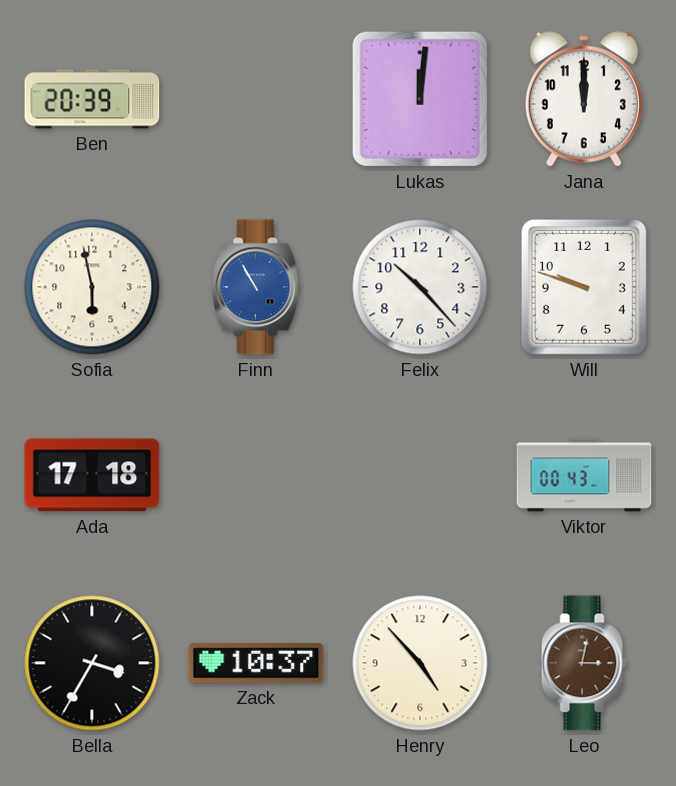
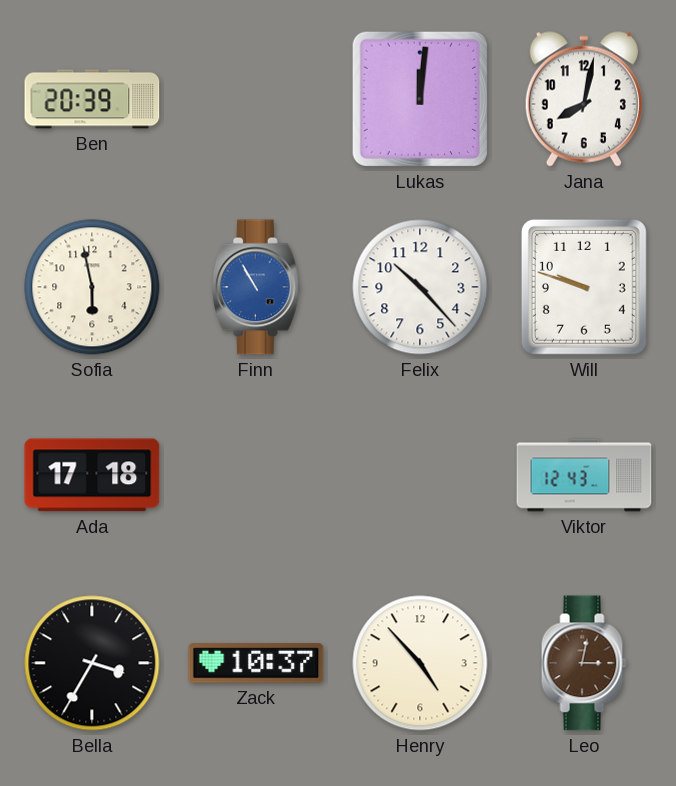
Jana: 12:00 -> 8:02 (584, 99)
Viktor: 00:43 -> 12:43 (584, 475)
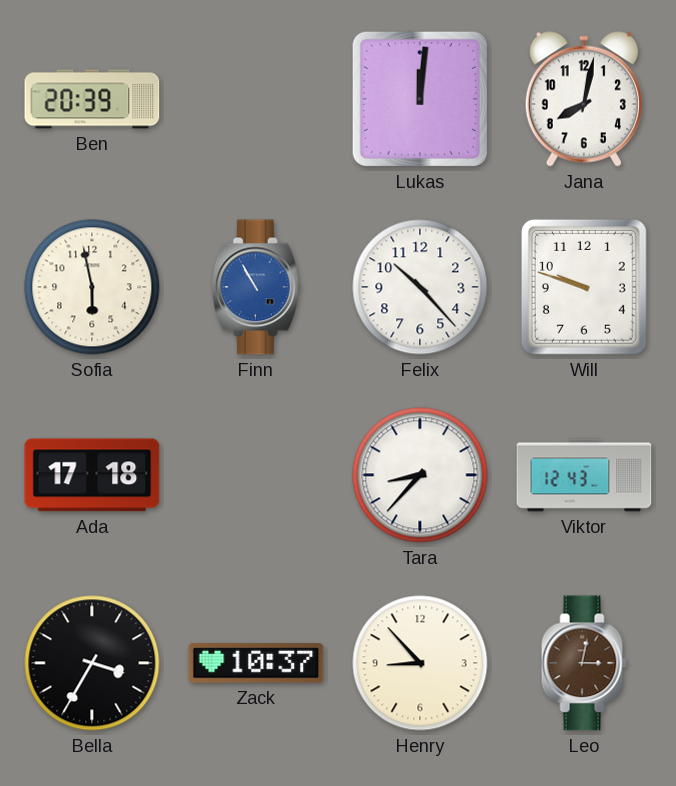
Tara: none -> 8:37 (420, 475)
Henry: 4:53 -> 8:53 (420, 663)
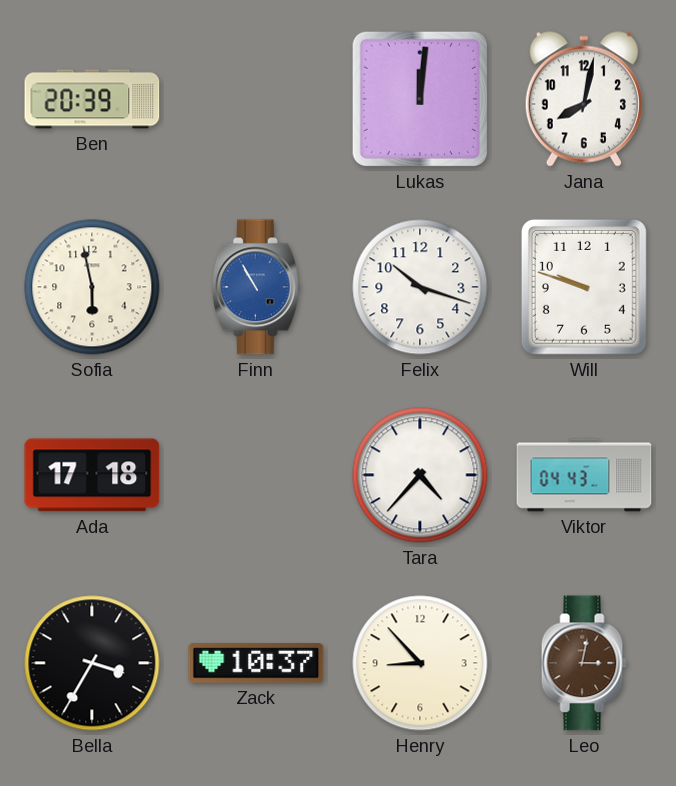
Felix: 10:23 -> 10:18 (420, 287)
Tara: 8:37 -> 4:37 (420, 475)
Viktor: 12:43 -> 04:43 (584, 475)
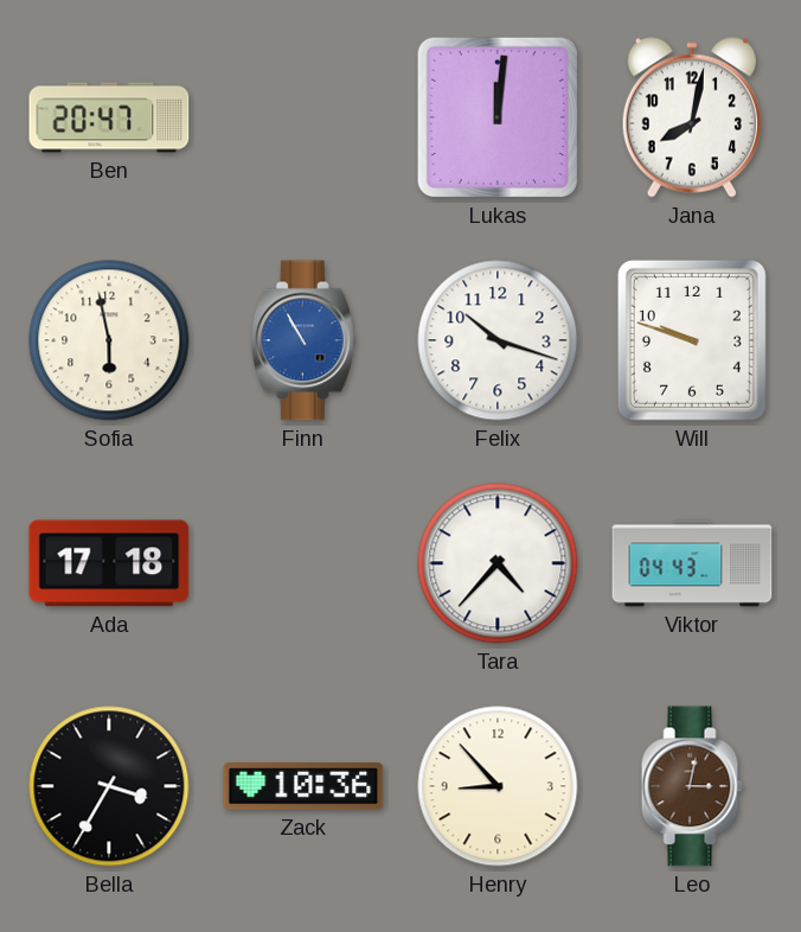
Ben: 20:39 -> 20:47 (109, 117)
Zack: 10:37 -> 10:36 (303, 786)
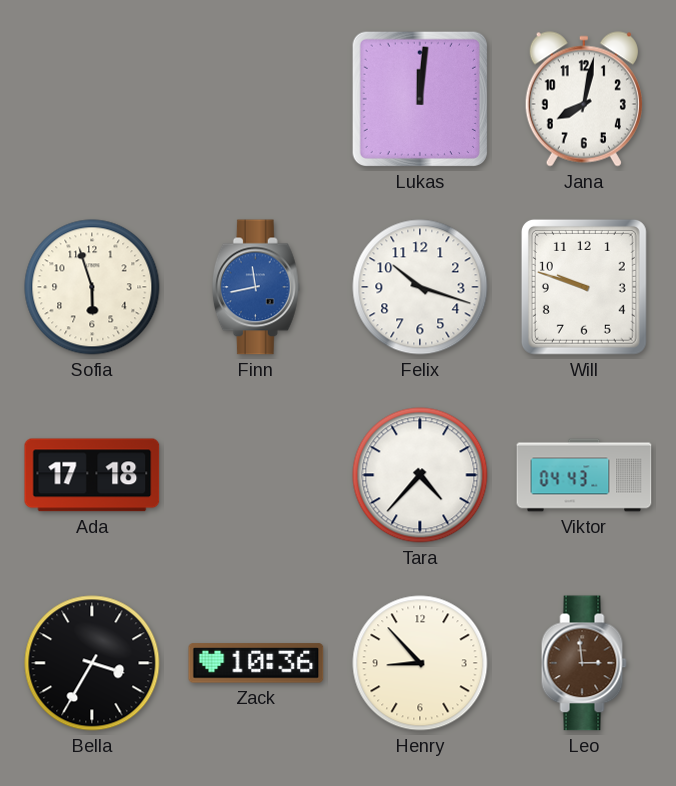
Ben: 20:47 -> none (109, 117)
Sofia: 5:58 -> 5:57 (92, 287)
Finn: 10:55 -> 11:43 (256, 287)
Leo: 3:02 -> 2:59 (584, 663)
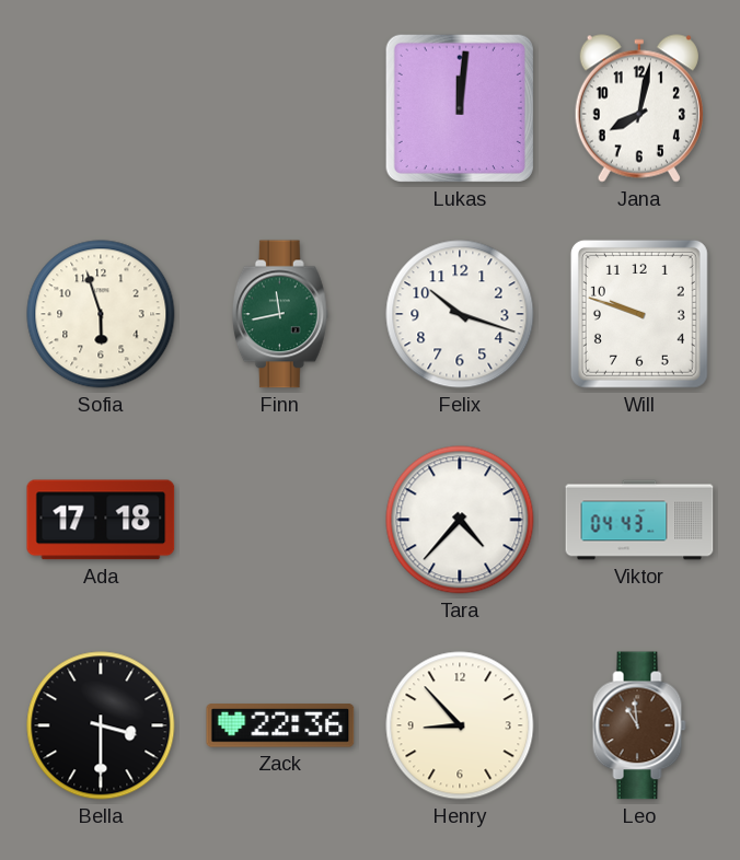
Finn dial: blue -> green (280, 314)
Bella: 3:35 -> 3:30 (101, 725)
Zack: 10:36 -> 22:36 (280, 725)
Leo: 2:59 -> 10:59 (639, 725)
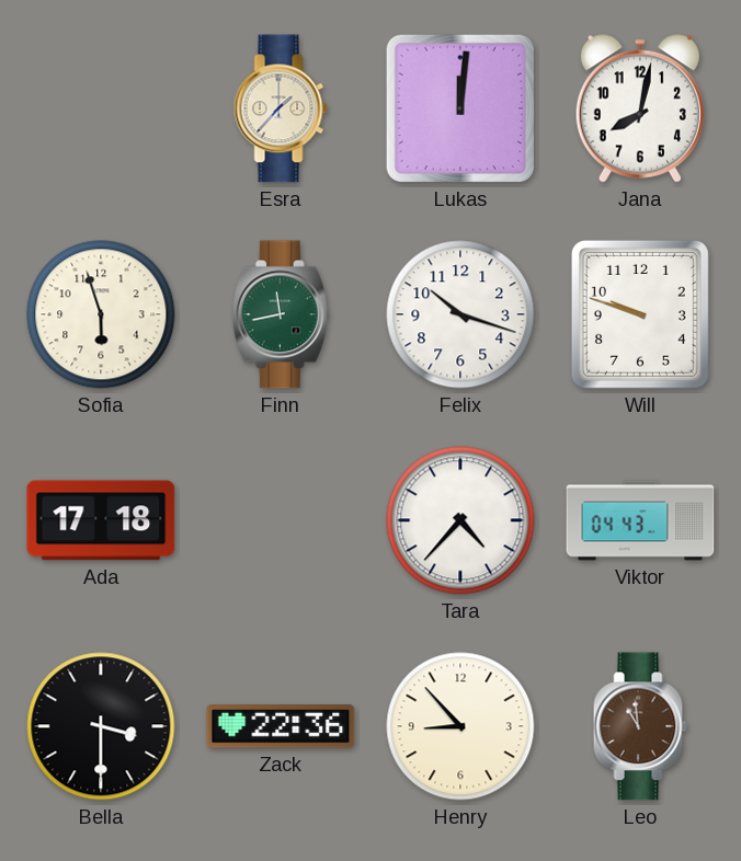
Esra: none -> 1:37 (281, 108)
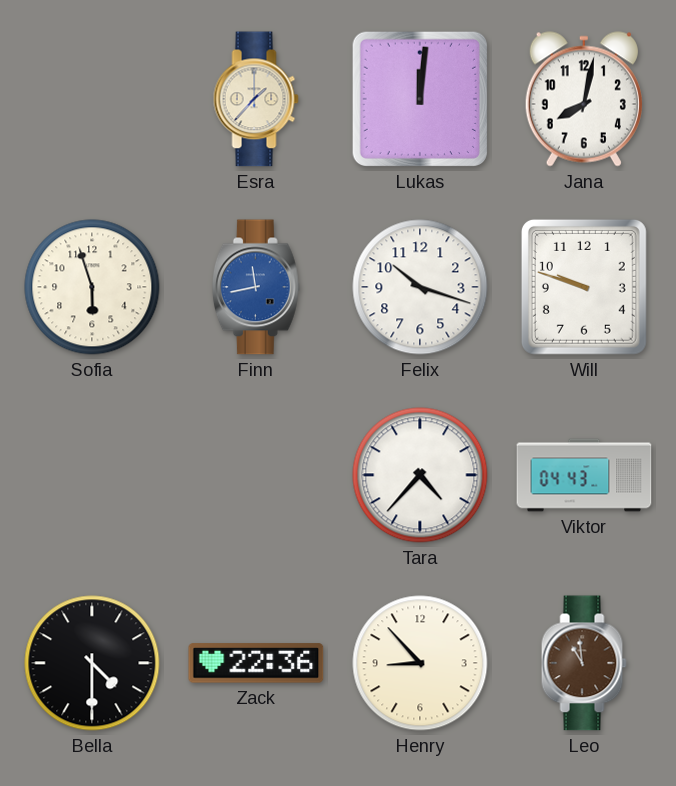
Finn dial: green -> blue (256, 287)
Ada: 17:18 -> none (101, 520)
Bella: 3:30 -> 4:30 (92, 663)
